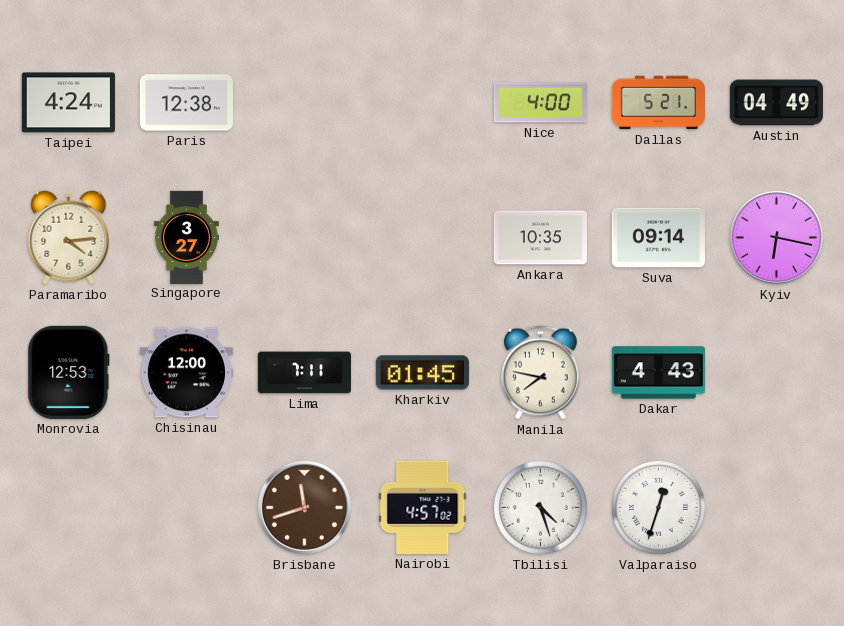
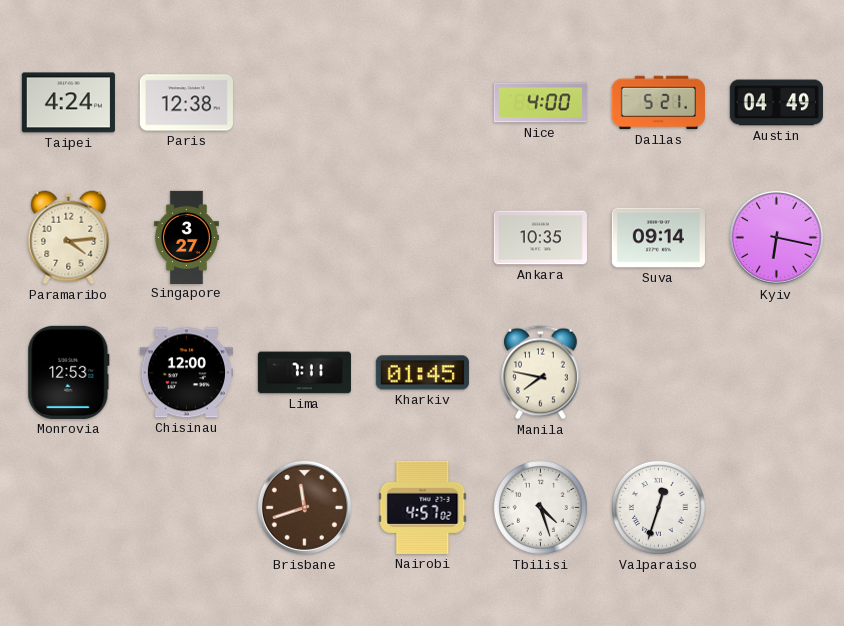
Dakar: 4:43 -> none (658, 373)
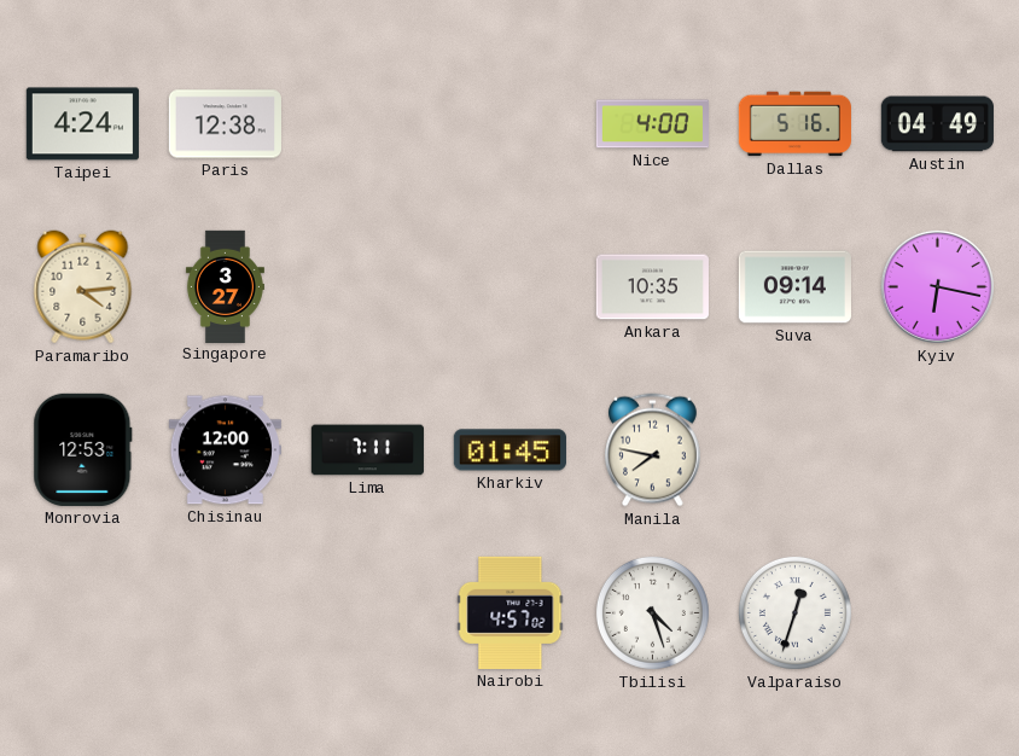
Dallas: 5:21 -> 5:16 (794, 124)
Brisbane: 11:42 -> none (304, 507)
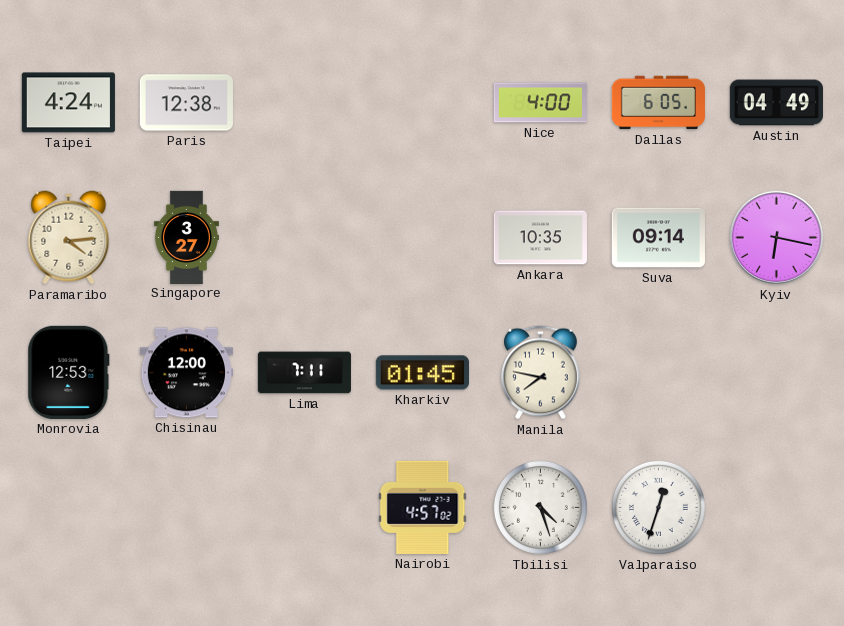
Dallas: 5:16 -> 6:05 (658, 103)
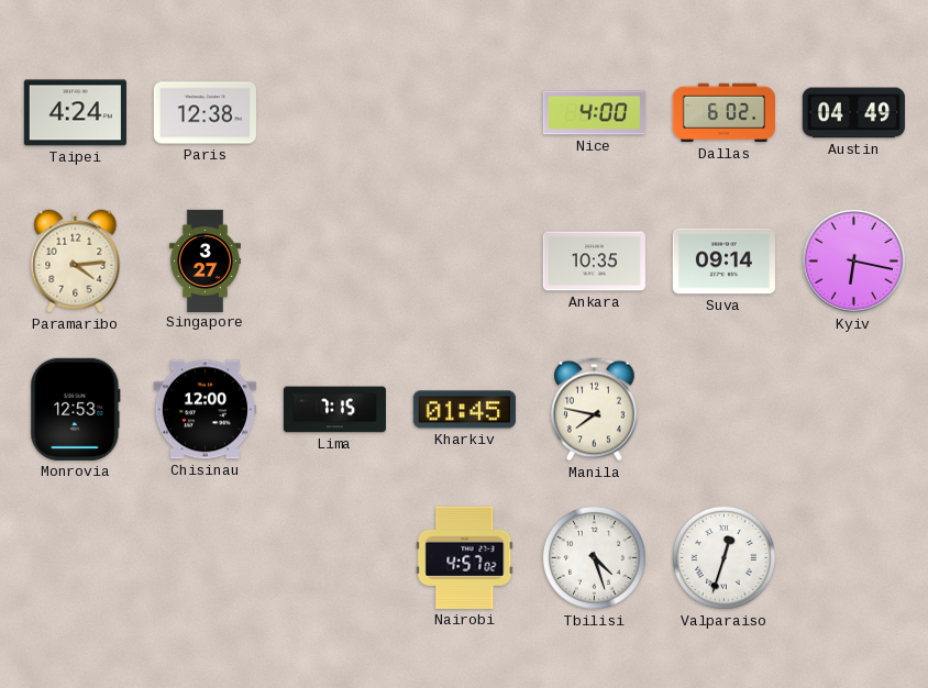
Dallas: 6:05 -> 6:02 (723, 113)
Lima: 7:11 -> 7:15 (334, 410)
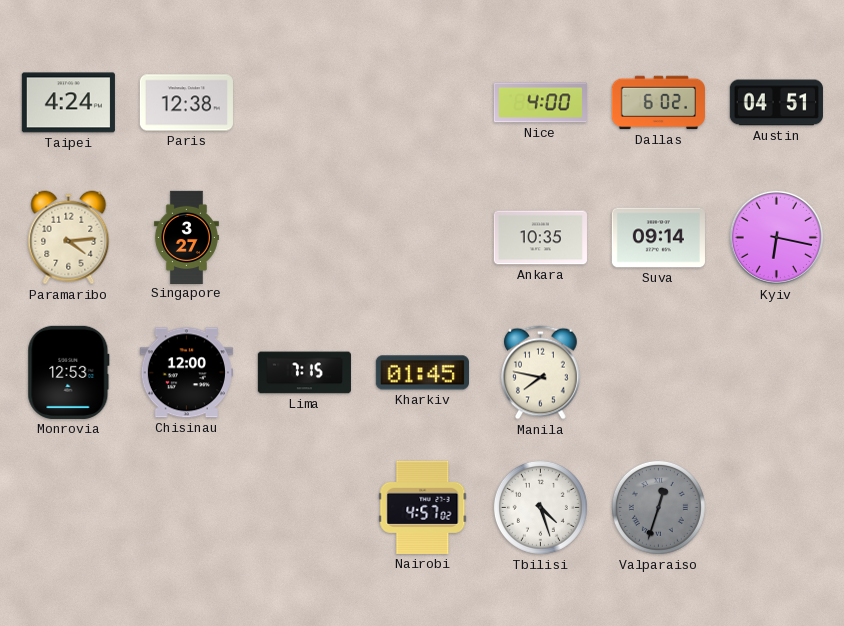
Austin: 04:49 -> 04:51 (776, 103)
Valparaiso dial: white -> grey (658, 507)
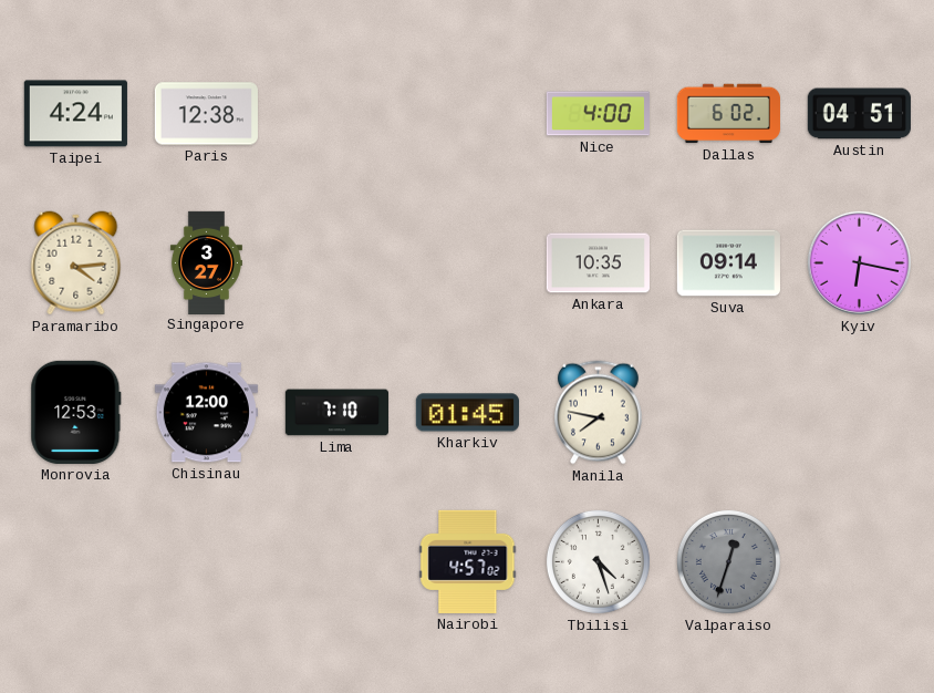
Lima: 7:15 -> 7:10 (336, 413)
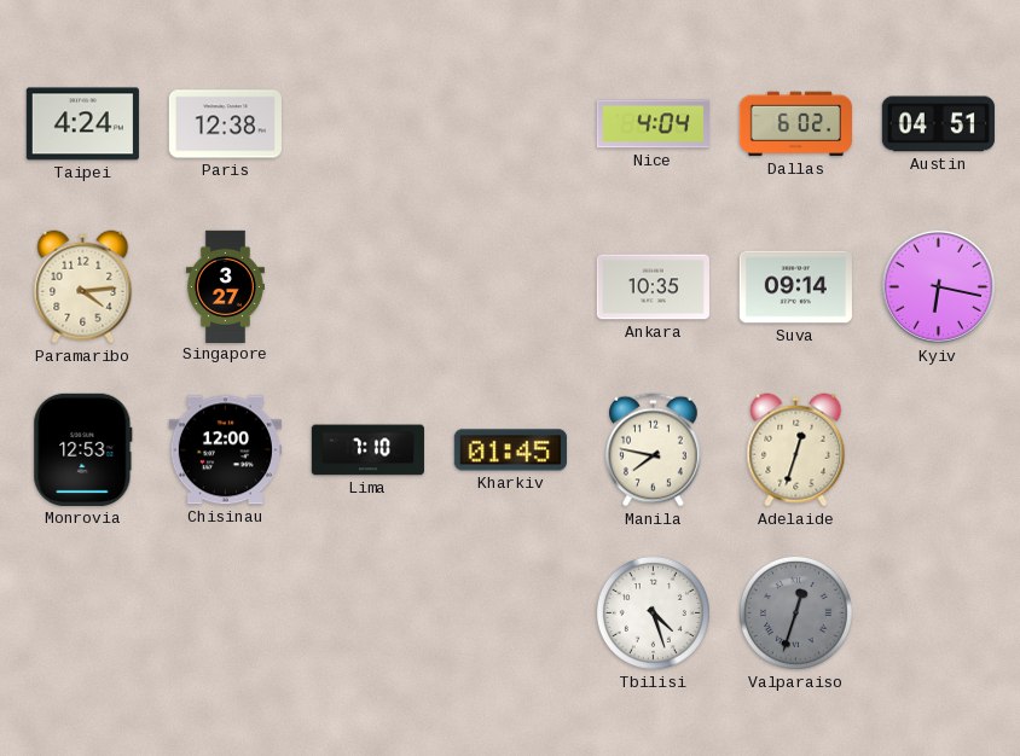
Nice: 4:00 -> 4:04 (653, 124)
Adelaide: none -> 12:33 (796, 450)
Nairobi: 4:57 -> none (468, 561)
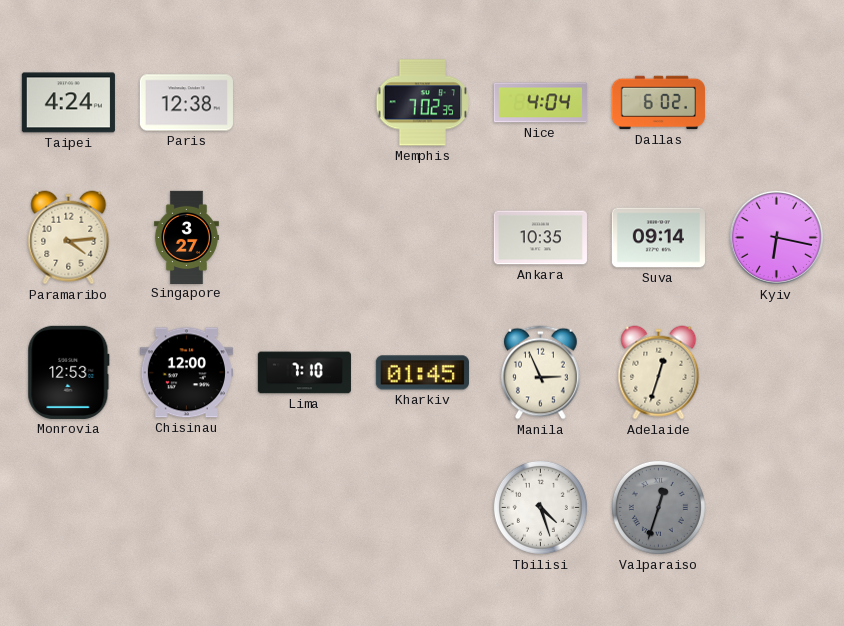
Memphis: none -> 7:02 (423, 103)
Austin: 04:51 -> none (938, 124)
Manila: 7:47 -> 2:56 (541, 373)
